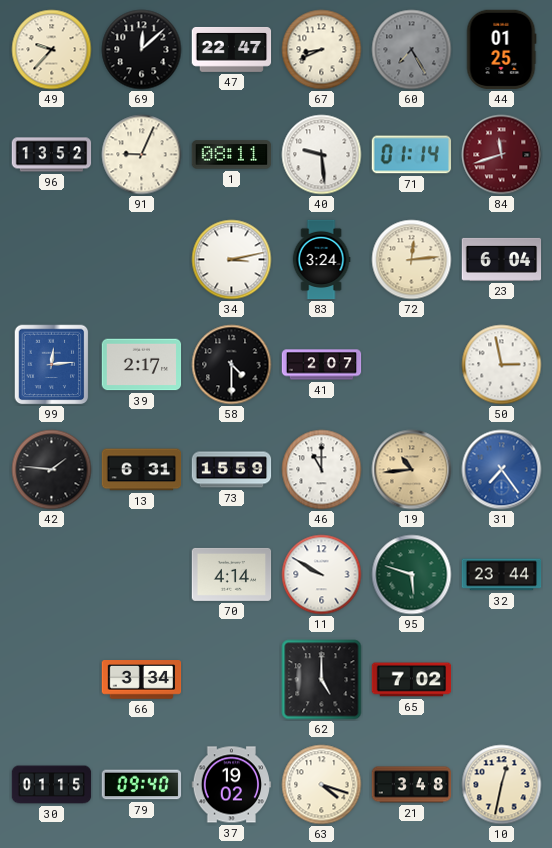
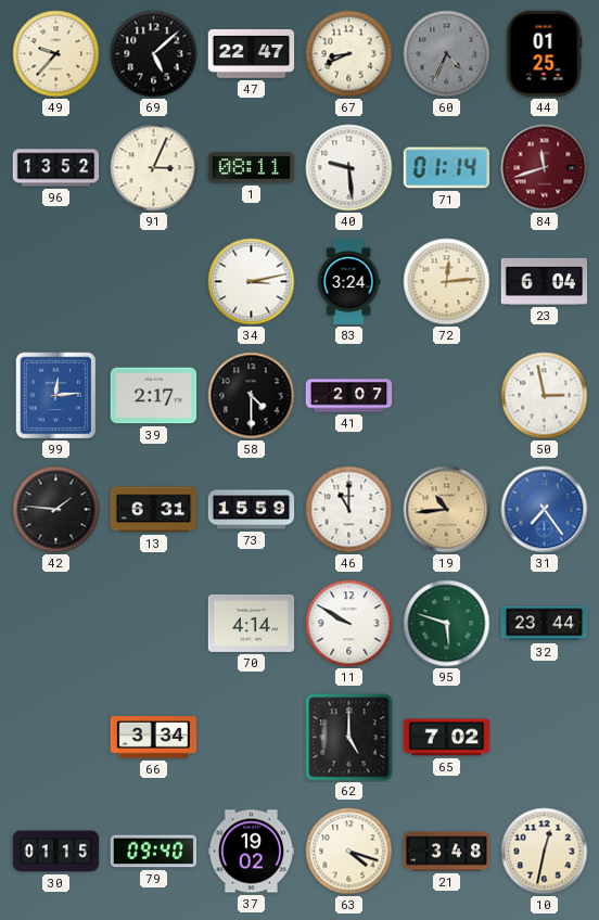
69: 12:08 -> 5:08 (154, 54)
60: 7:25 -> 4:34 (447, 54)
91: 9:04 -> 3:04 (154, 168)
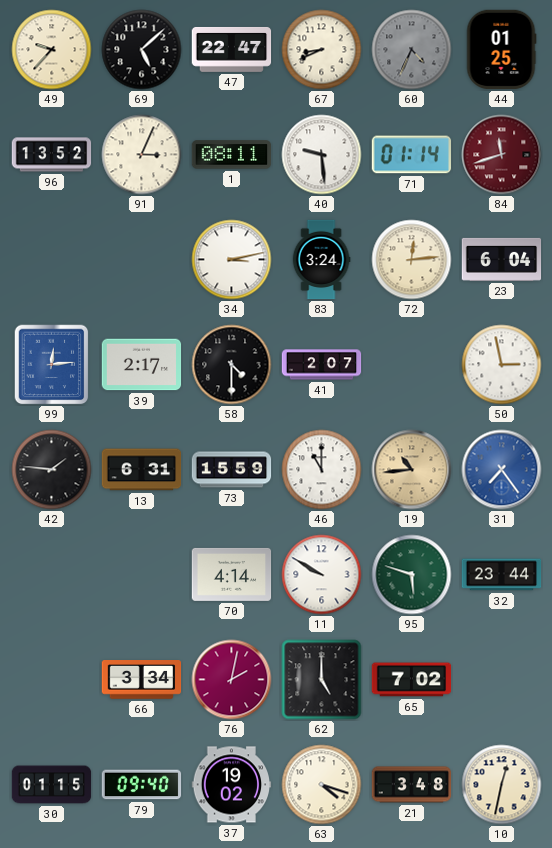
76: none -> 2:02 (232, 680)
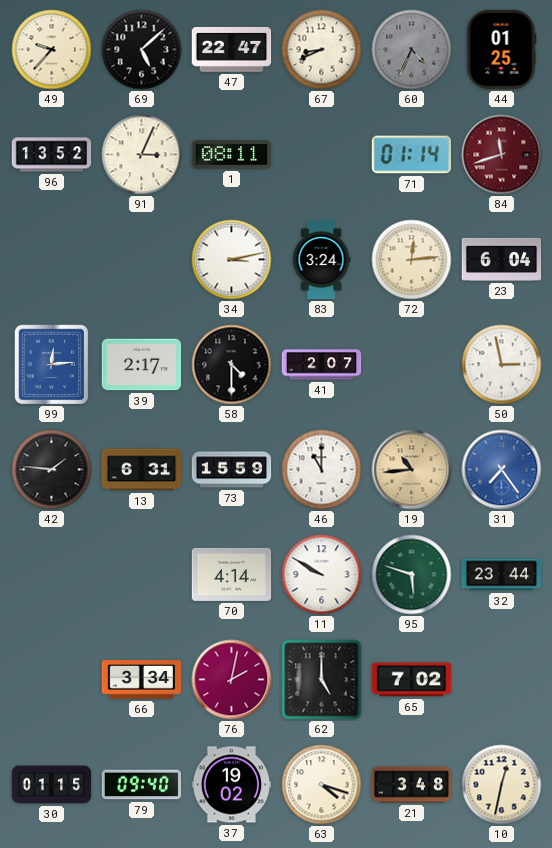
40: 9:29 -> none (322, 155)
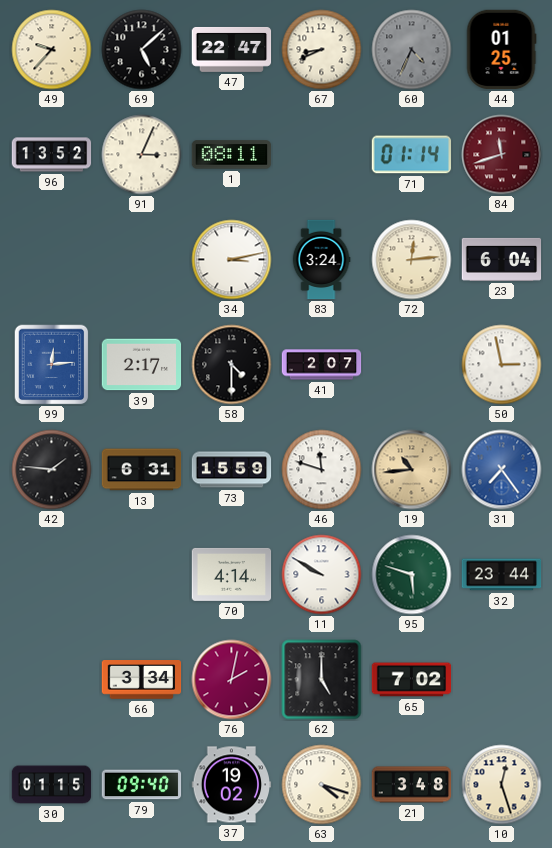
46: 11:00 -> 11:48 (322, 470)
10: 12:32 -> 12:27 (502, 785)
